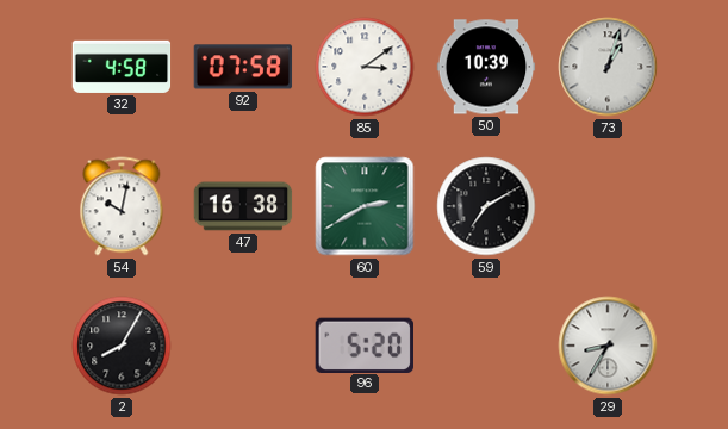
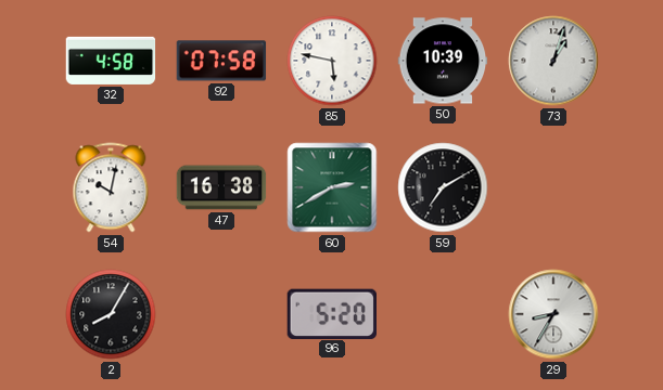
85: 3:09 -> 5:47 (332, 61)
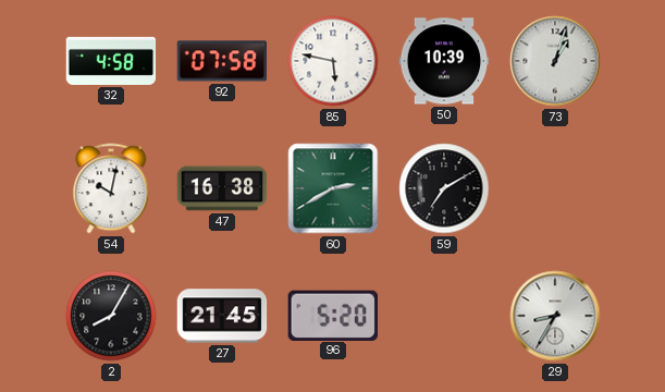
27: none -> 21:45 (222, 316)
